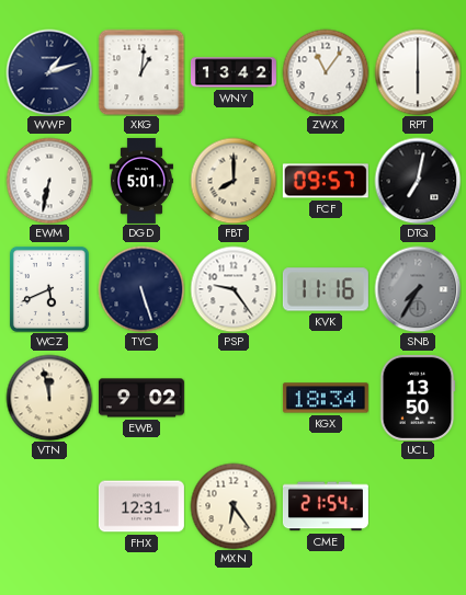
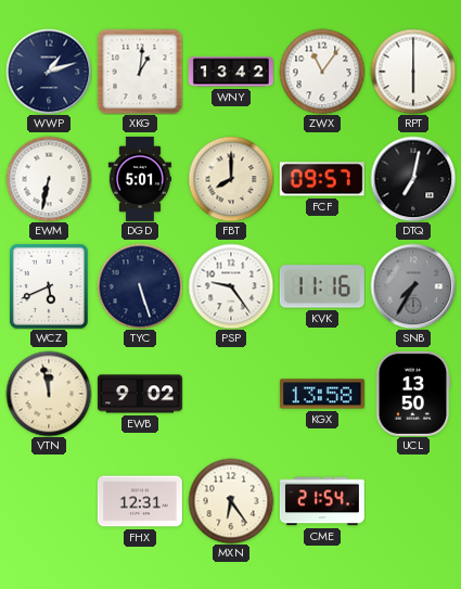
KGX: 18:34 -> 13:58 (322, 394)
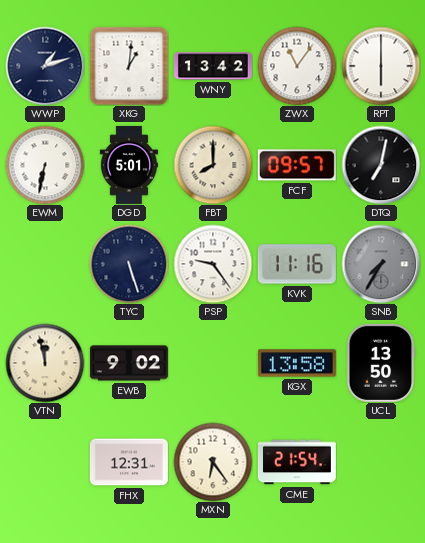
WCZ: 5:41 -> none (49, 286)
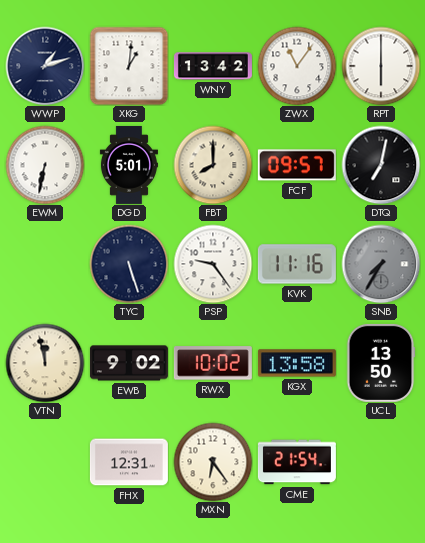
RWX: none -> 10:02 (213, 363)
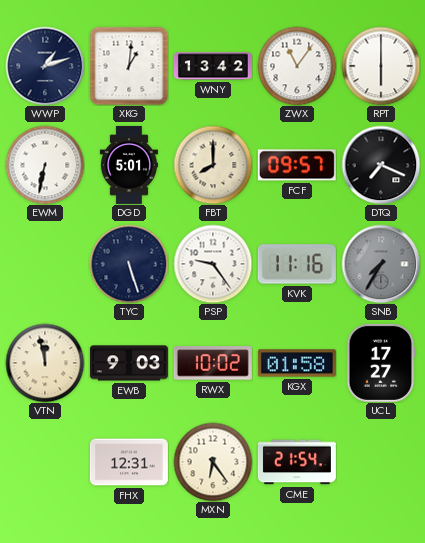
DTQ: 7:02 -> 7:19 (381, 165)
EWB: 9:02 -> 9:03 (129, 363)
KGX: 13:58 -> 01:58 (297, 363)
UCL: 13:50 -> 17:27 (381, 363)
